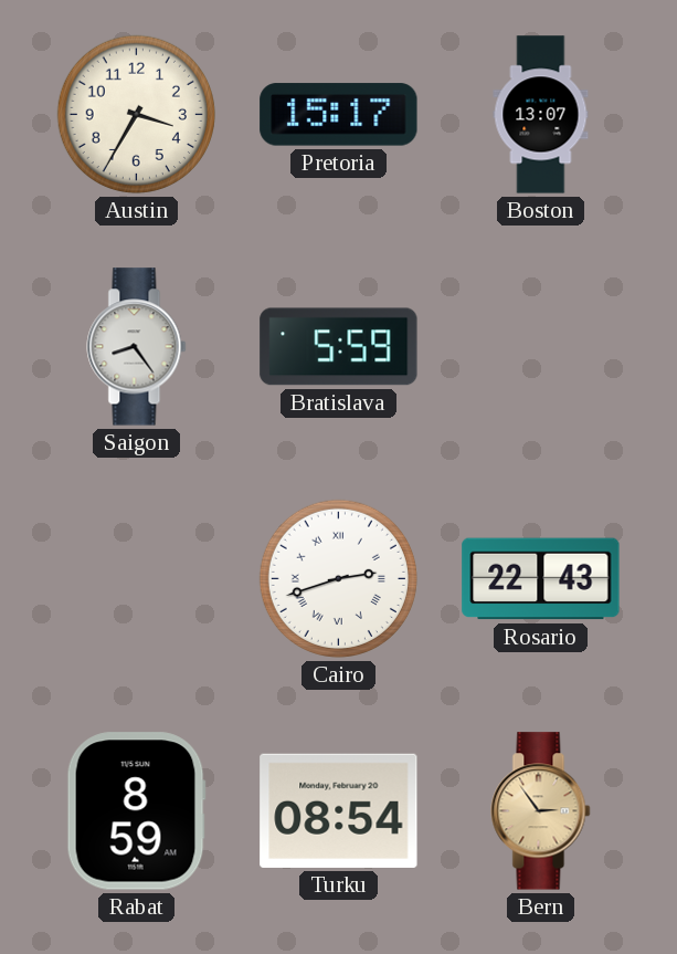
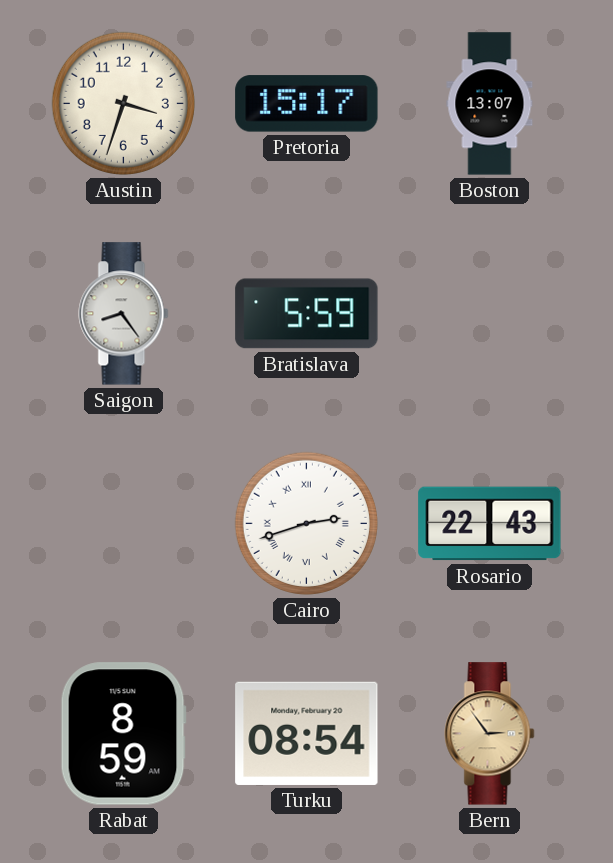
Austin: 3:35 -> 3:33 (123, 103)
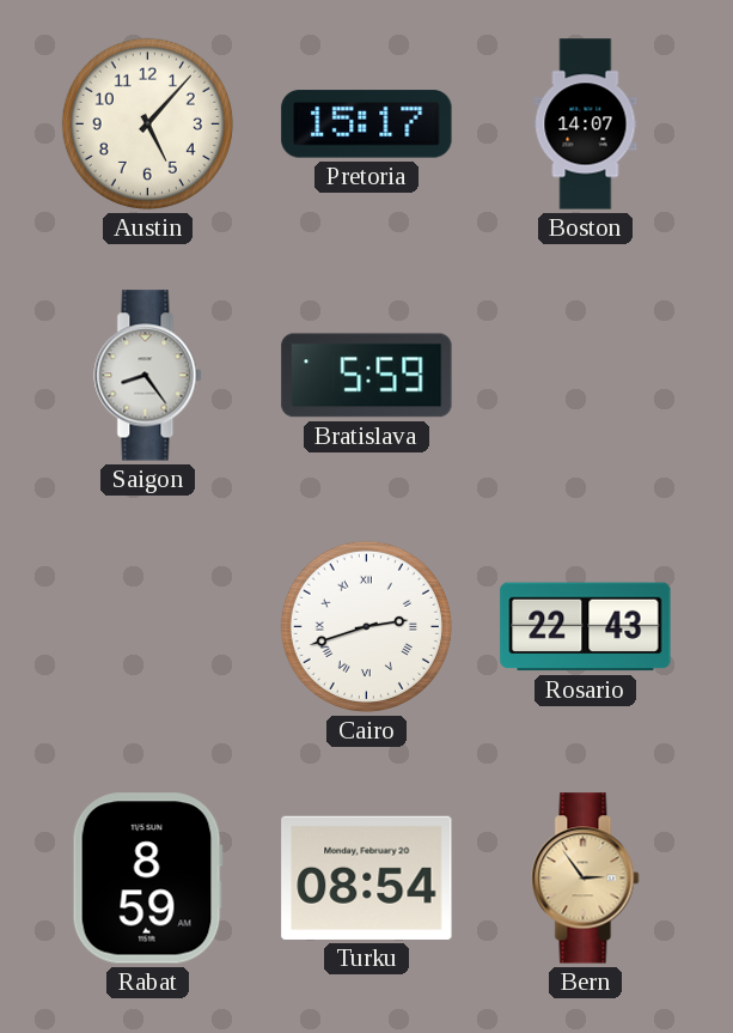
Austin: 3:33 -> 5:07 (147, 123)
Boston: 13:07 -> 14:07 (586, 124)
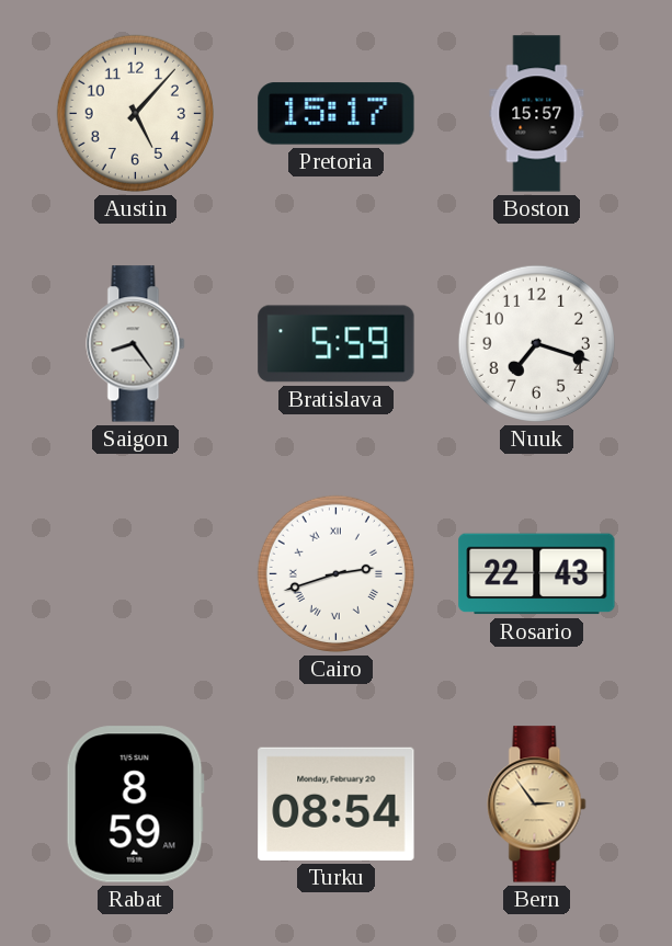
Boston: 14:07 -> 15:57 (537, 114)
Nuuk: none -> 7:18 (536, 343)
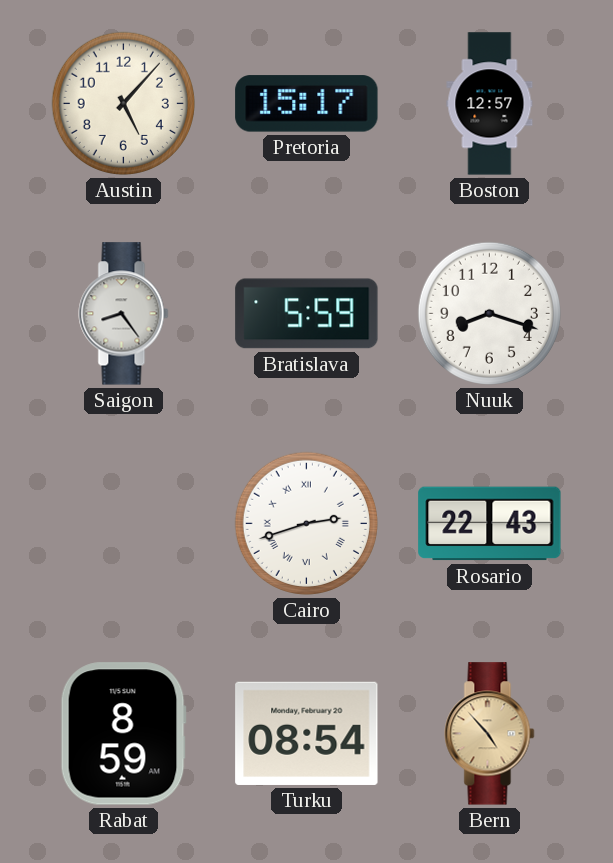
Boston: 15:57 -> 12:57 (490, 104)
Nuuk: 7:18 -> 8:18 (489, 313)
Bern: 2:54 -> 4:53 (490, 734)
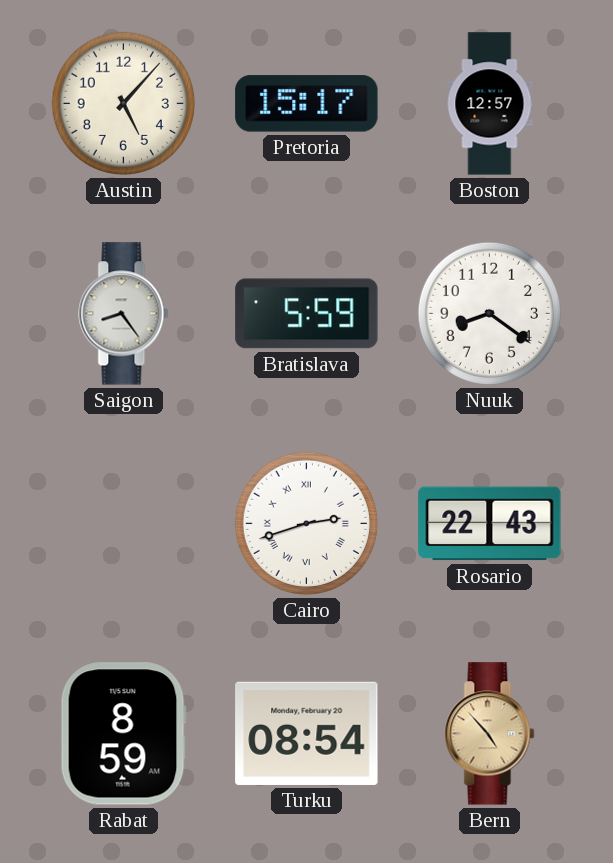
Nuuk: 8:18 -> 8:21 (489, 313)
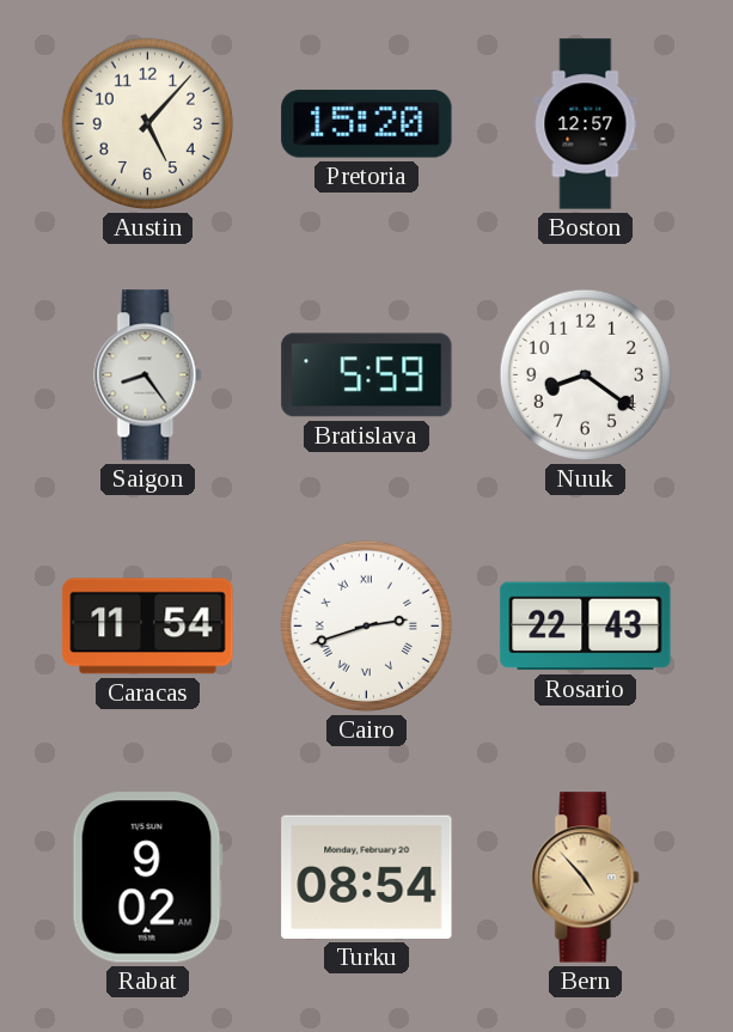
Pretoria: 15:17 -> 15:20 (367, 124)
Caracas: none -> 11:54 (148, 627)
Rabat: 8:59 -> 9:02 (147, 878)
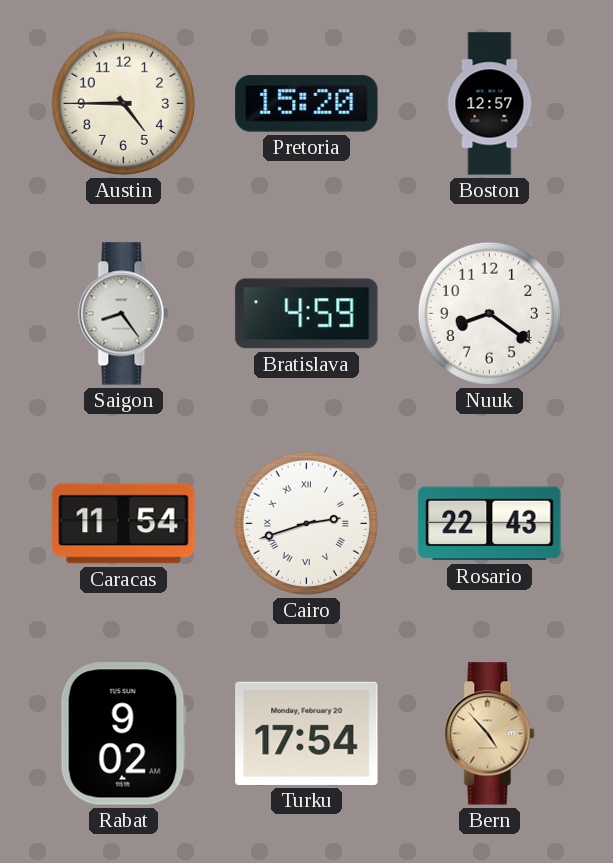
Austin: 5:07 -> 4:45 (123, 103)
Bratislava: 5:59 -> 4:59 (307, 314)
Turku: 08:54 -> 17:54 (307, 733)
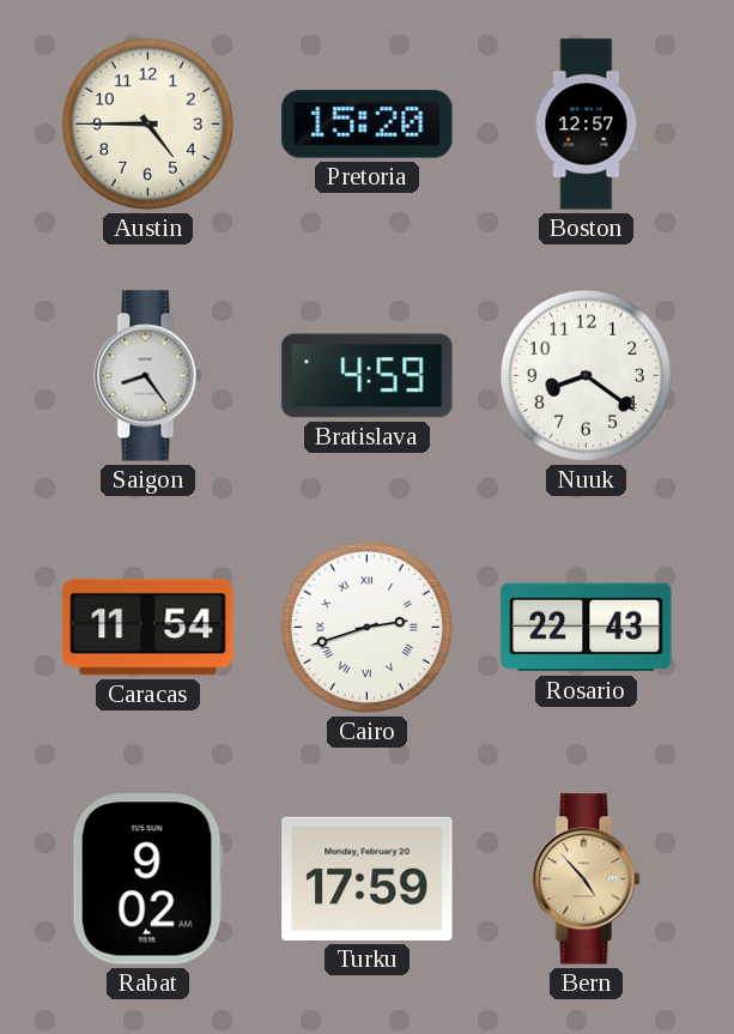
Turku: 17:54 -> 17:59 (368, 878)
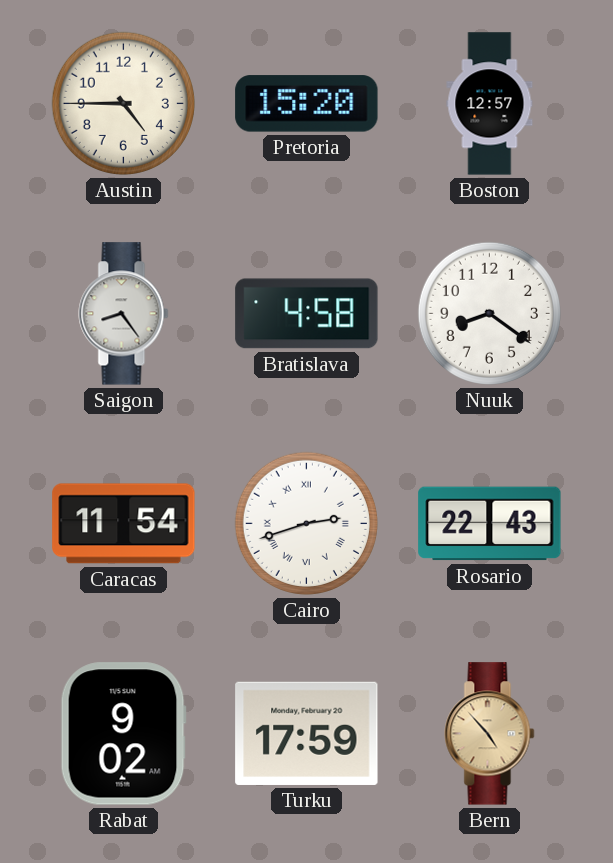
Bratislava: 4:59 -> 4:58 (307, 314)
